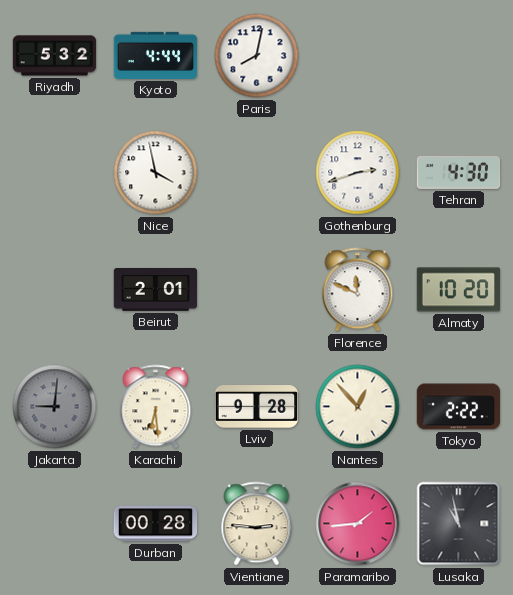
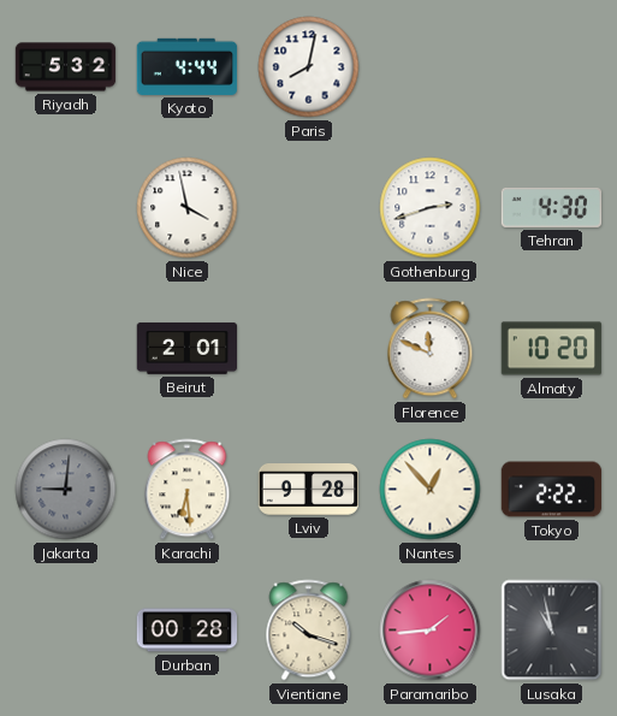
Vientiane: 2:46 -> 10:18 (309, 631)
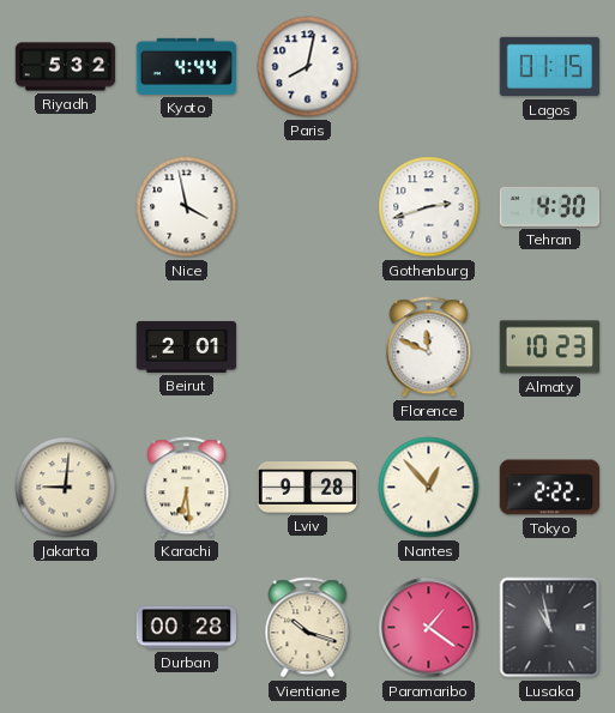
Lagos: none -> 01:15 (550, 67)
Almaty: 10:20 -> 10:23 (550, 348)
Jakarta dial: grey -> cream (66, 488)
Paramaribo: 1:44 -> 1:21 (429, 628)
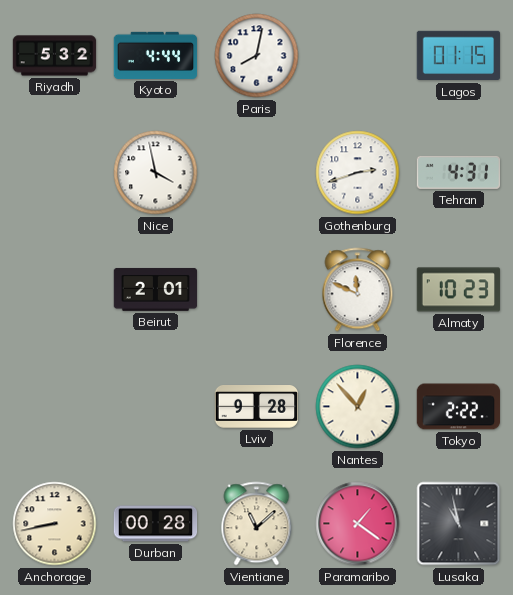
Tehran: 4:30 -> 4:31 (459, 172)
Jakarta: 9:01 -> none (66, 488)
Karachi: 6:29 -> none (187, 488)
Anchorage: none -> 8:43 (55, 524)
Vientiane: 10:18 -> 11:08 (257, 524)
